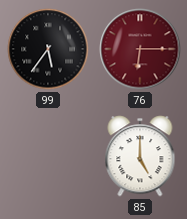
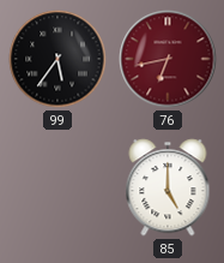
76: 6:15 -> 6:43 (168, 59)
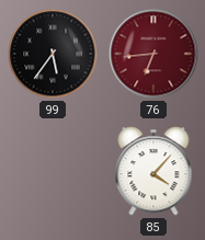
76: 6:43 -> 6:44 (153, 54)
85: 5:00 -> 4:07 (153, 171)
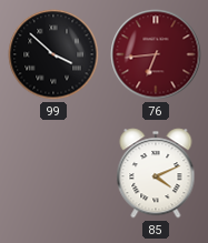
99: 5:36 -> 3:52 (53, 54)
85: 4:07 -> 4:11 (156, 173)
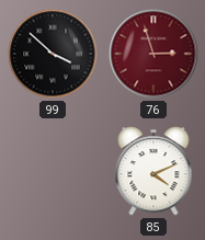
76: 6:44 -> 2:57 (153, 54)
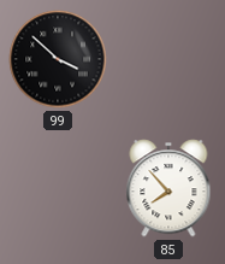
76: 2:57 -> none (153, 54)
85: 4:11 -> 7:53 (168, 188)
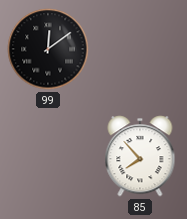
99: 3:52 -> 12:09 (48, 49)
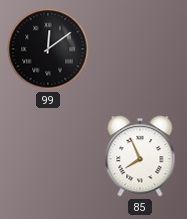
85: 7:53 -> 7:56 (140, 156)
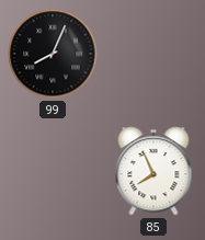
99: 12:09 -> 8:04 (53, 54)
